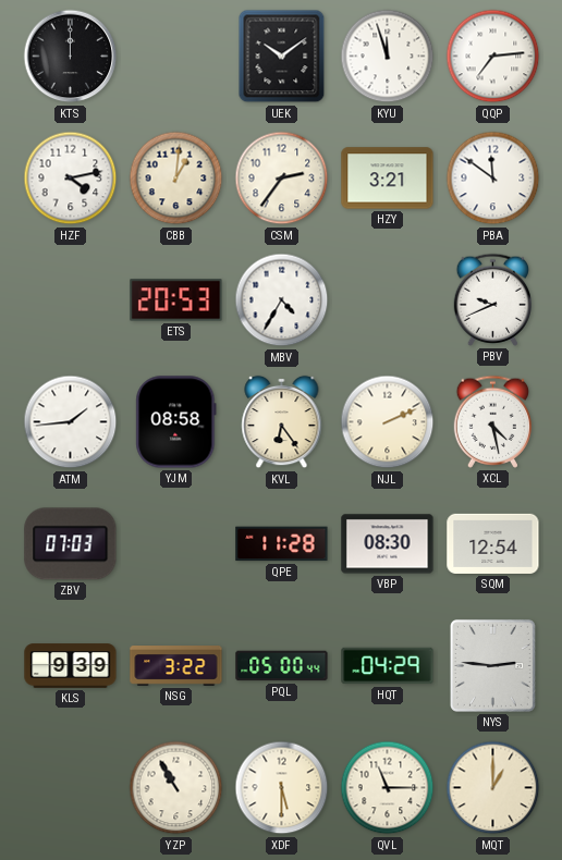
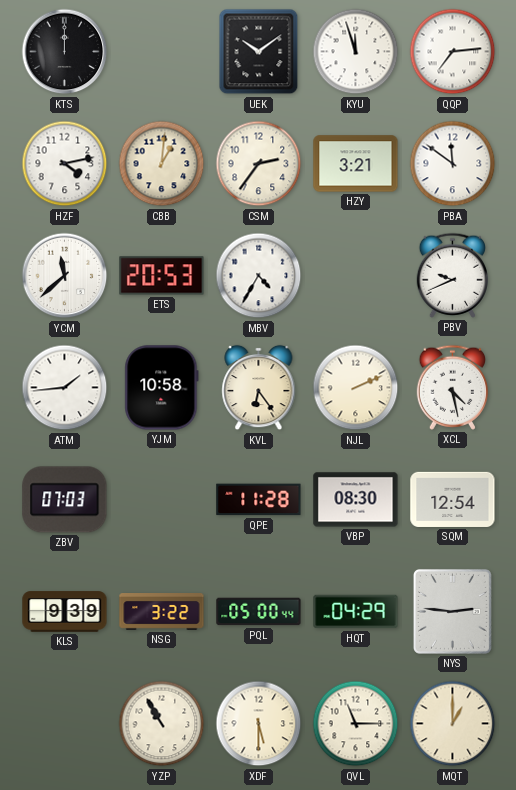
YCM: none -> 11:38 (65, 276)
YJM: 08:58 -> 10:58 (162, 388)
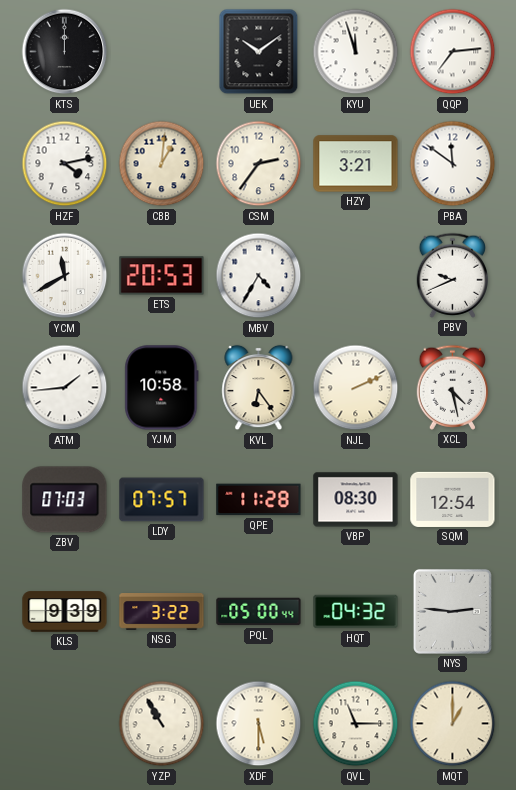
YCM: 11:38 -> 11:40 (65, 276)
LDY: none -> 07:57 (162, 500)
HQT: 04:29 -> 04:32 (356, 612)
